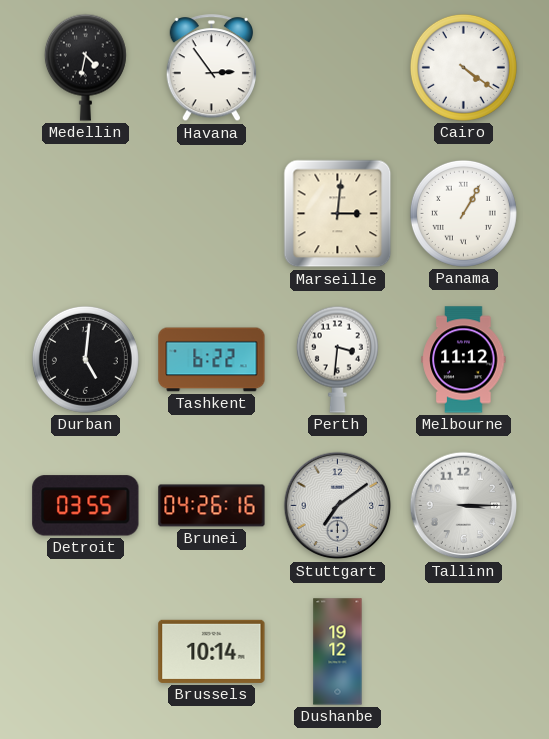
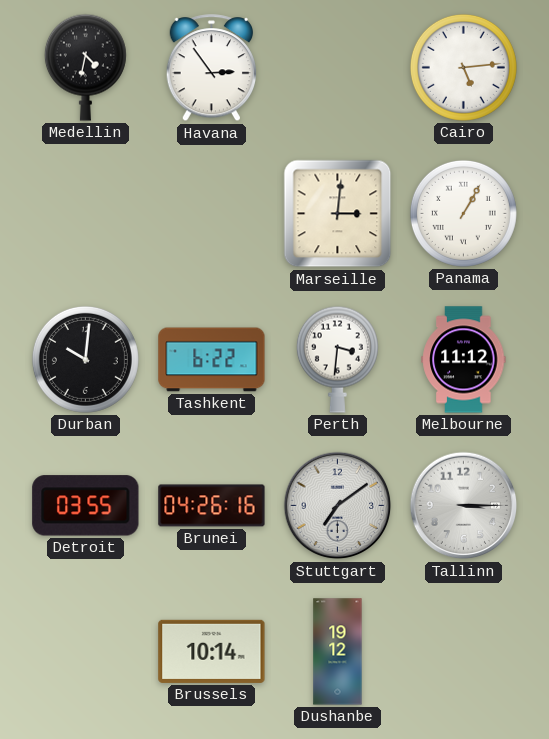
Cairo: 4:21 -> 5:14 (463, 67)
Durban: 5:01 -> 10:01 (85, 359)
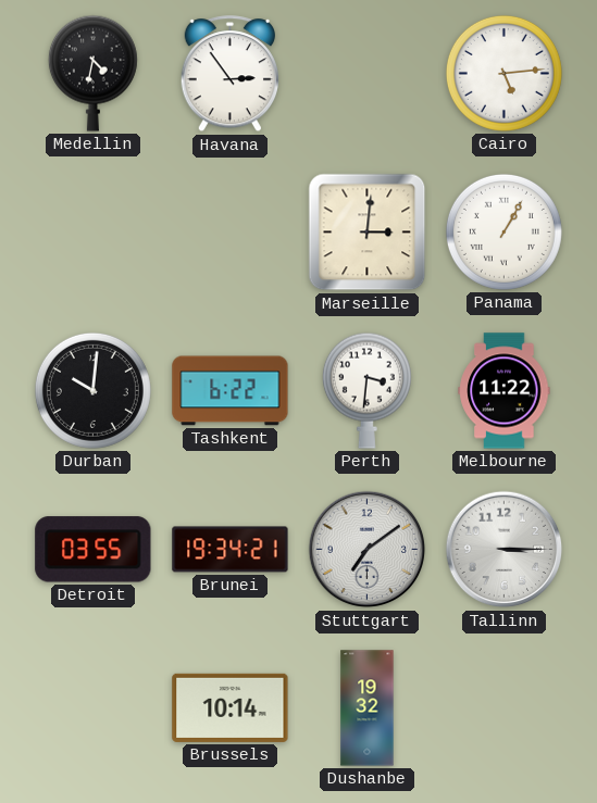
Melbourne: 11:12 -> 11:22 (505, 391)
Brunei: 04:26 -> 19:34 (231, 550)
Dushanbe: 19:12 -> 19:32 (368, 708)
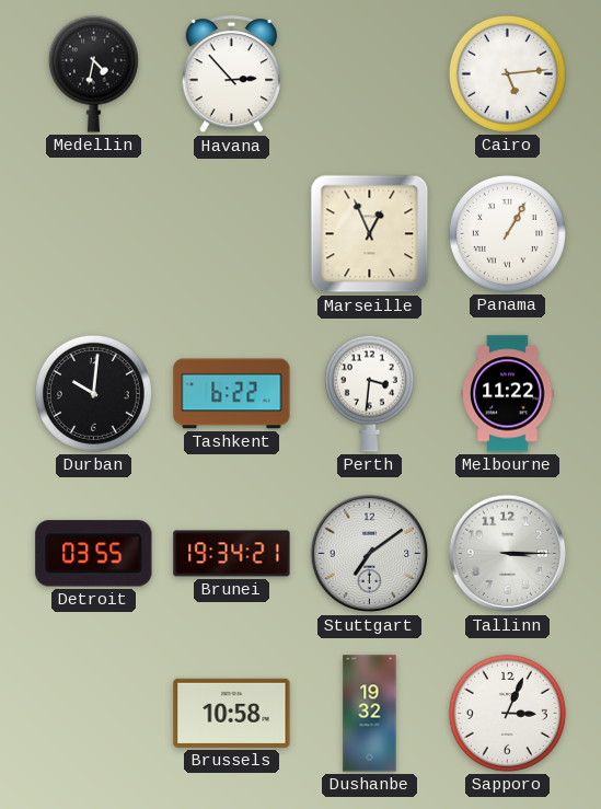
Havana: 2:54 -> 2:53 (231, 74)
Marseille: 3:01 -> 12:56 (370, 234)
Brussels: 10:14 -> 10:58 (232, 713)
Sapporo: none -> 3:04 (507, 713)
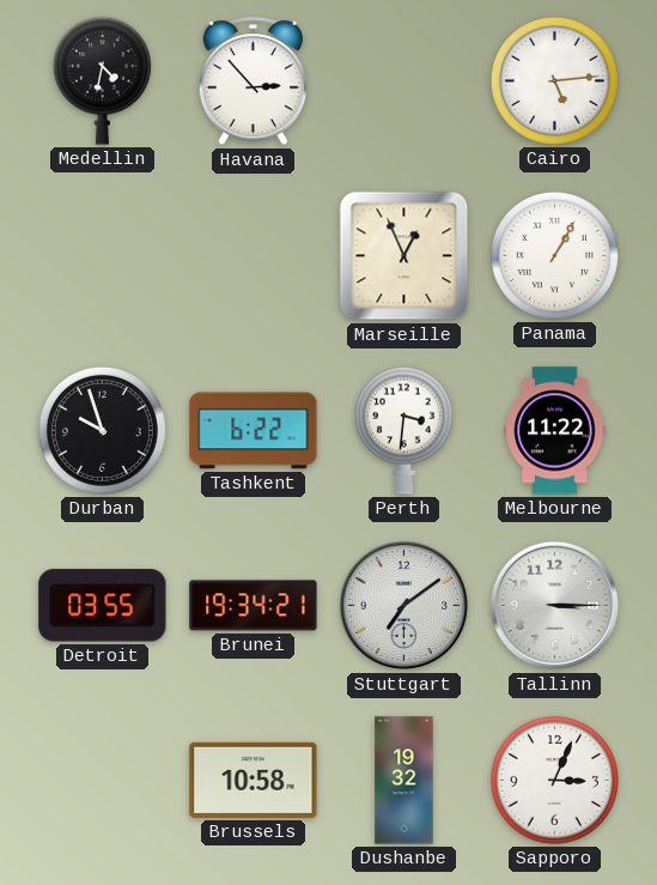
Durban: 10:01 -> 9:57 (102, 430)
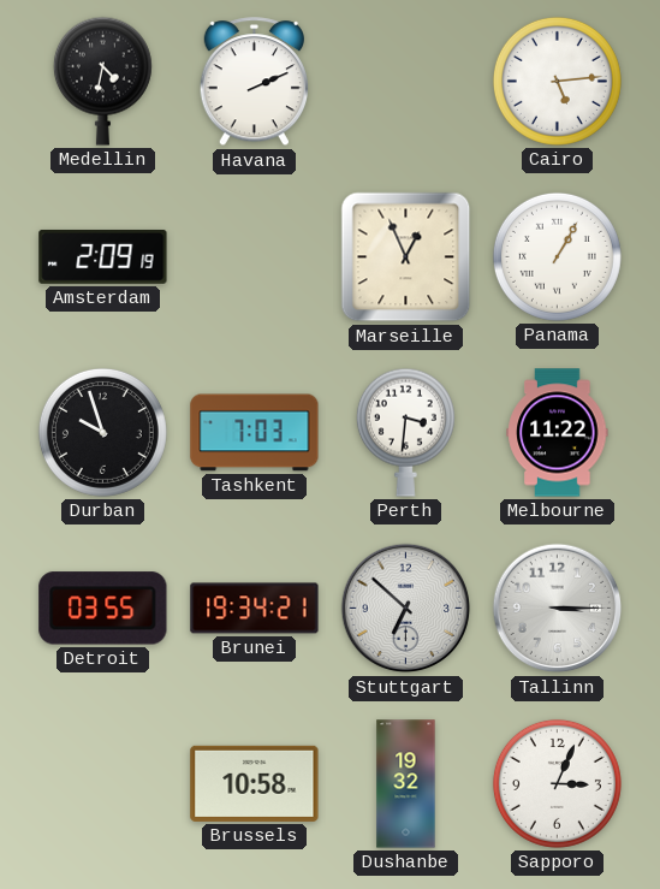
Havana: 2:53 -> 2:11 (254, 82)
Amsterdam: none -> 2:09 (103, 256)
Tashkent: 6:22 -> 7:03 (255, 433)
Stuttgart: 7:09 -> 6:52 (406, 609)
